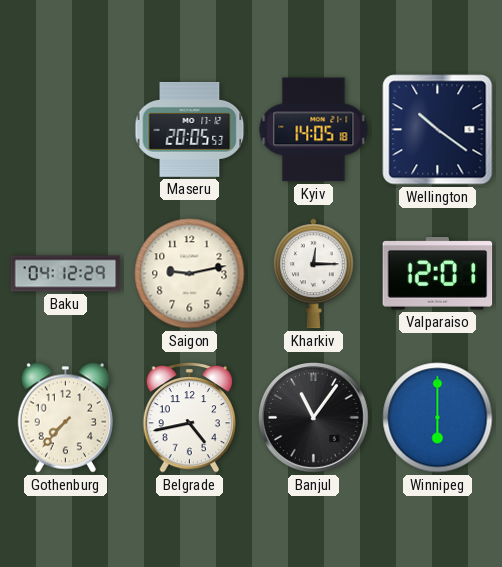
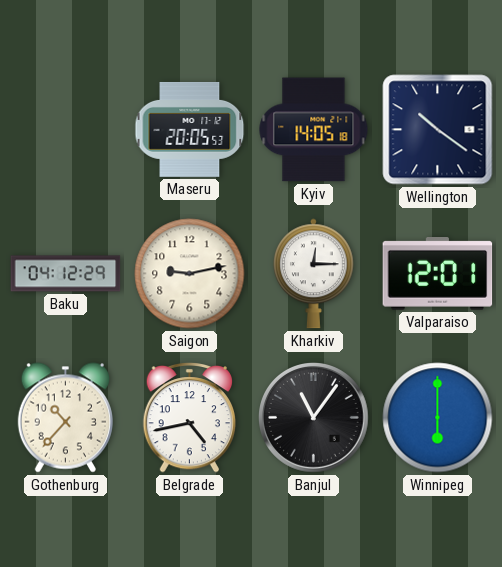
Gothenburg: 7:37 -> 10:37 (65, 418)
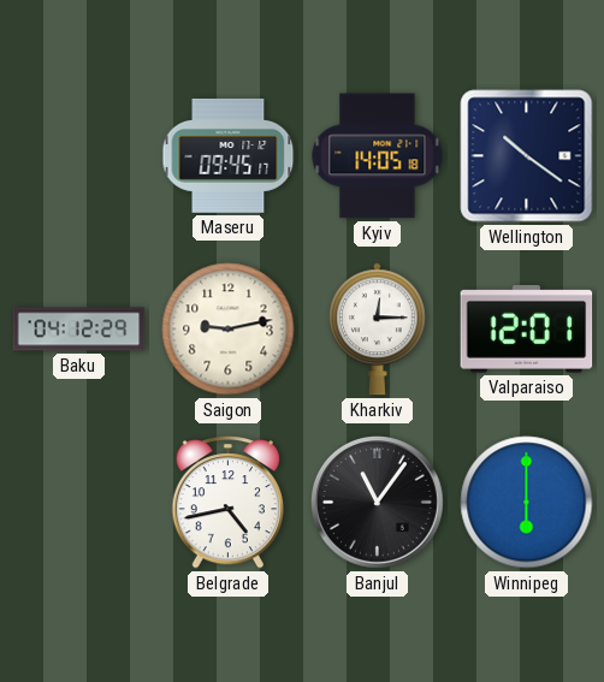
Maseru: 20:05 -> 09:45 (229, 155)
Gothenburg: 10:37 -> none (65, 418)
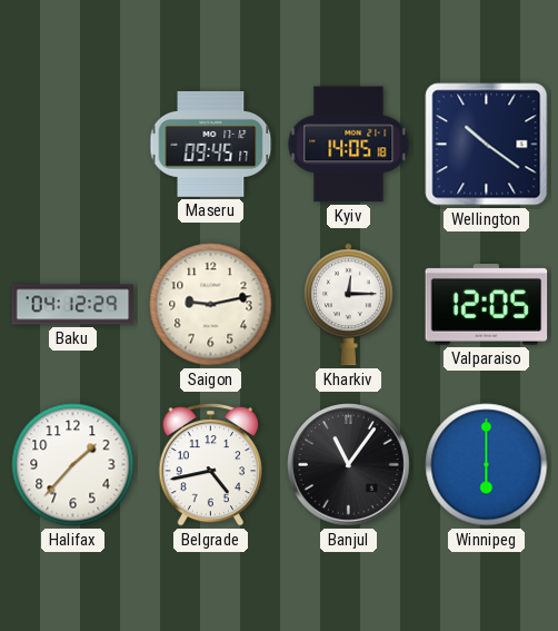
Valparaiso: 12:01 -> 12:05 (487, 305)
Halifax: none -> 1:37 (73, 465)
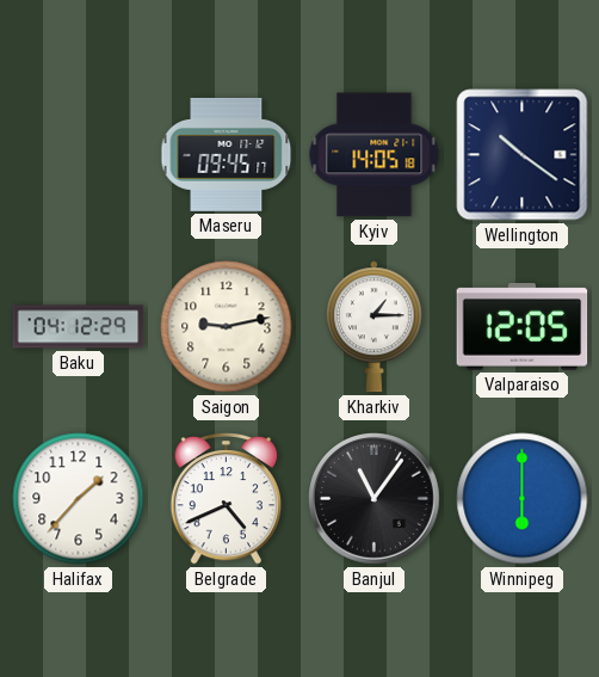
Kharkiv: 12:15 -> 1:15 (375, 327)
Belgrade: 4:43 -> 4:41 (226, 498)
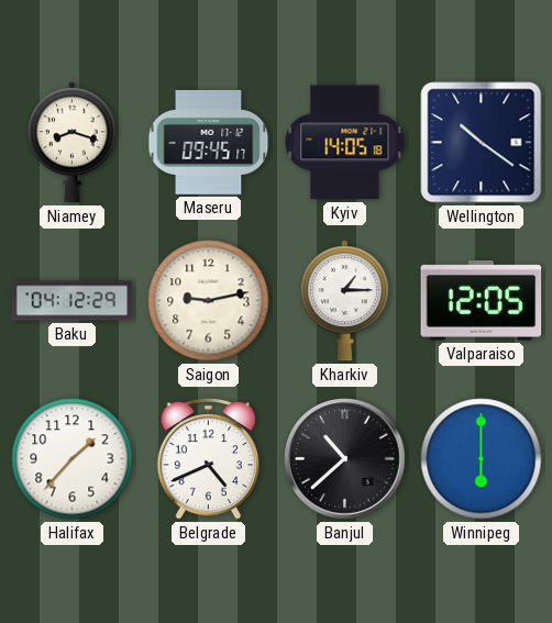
Niamey: none -> 8:18 (73, 143)
Banjul: 11:06 -> 10:38 (345, 459)
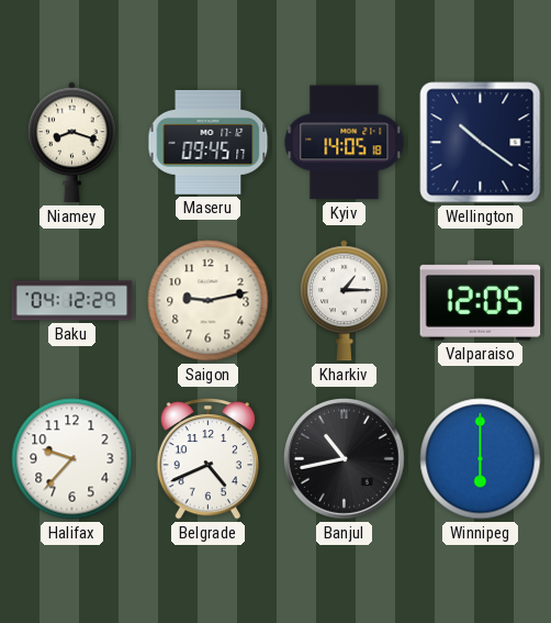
Halifax: 1:37 -> 9:37 (72, 459)
Banjul: 10:38 -> 10:43 (345, 459)
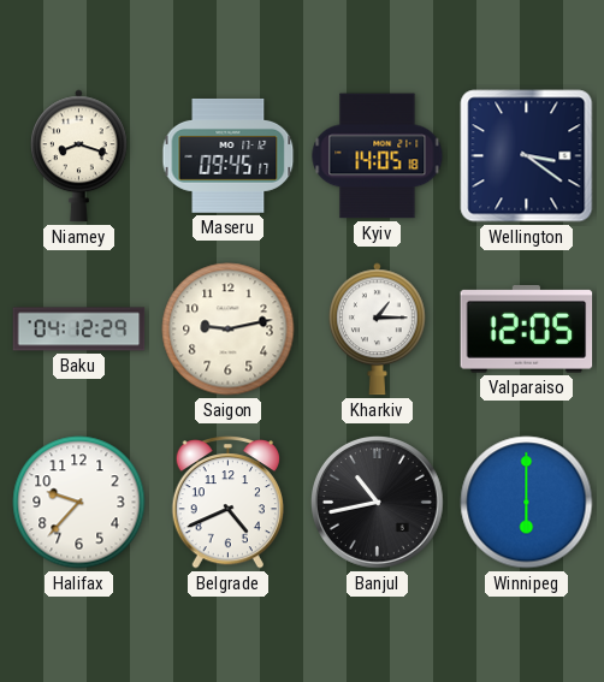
Wellington: 10:21 -> 3:21 (527, 156)
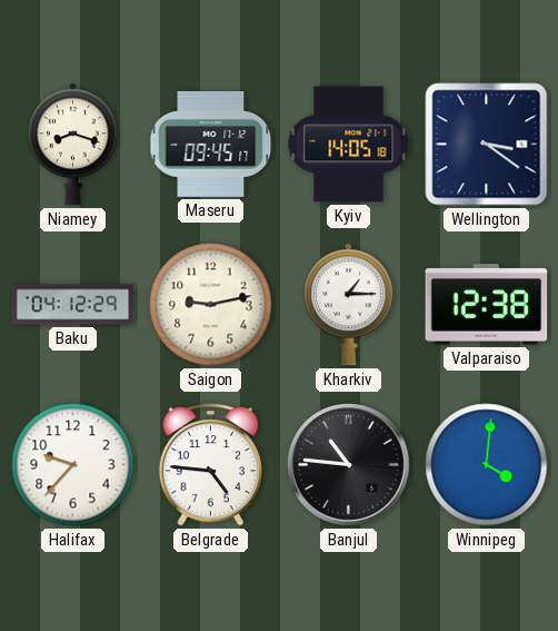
Valparaiso: 12:05 -> 12:38 (487, 305)
Belgrade: 4:41 -> 4:46 (210, 464)
Banjul: 10:43 -> 10:46 (349, 465)
Winnipeg: 6:00 -> 4:01 (487, 465)
